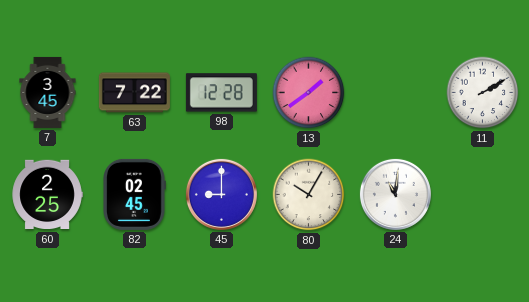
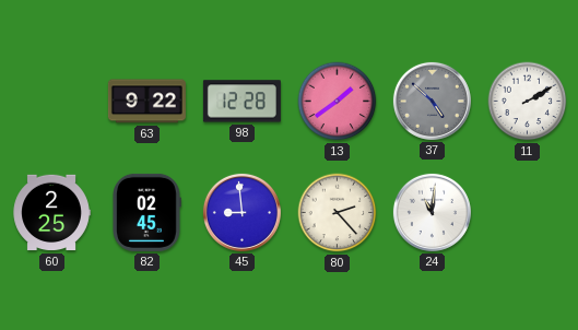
7: 3:45 -> none (48, 92)
63: 7:22 -> 9:22 (146, 102)
37: none -> 4:52 (432, 101)
45: 9:00 -> 8:59 (241, 212)
80: 10:05 -> 2:23 (338, 213)
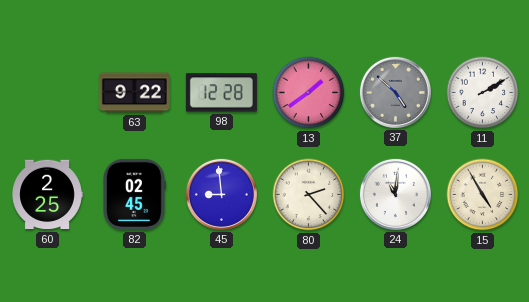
15: none -> 4:55 (483, 195)
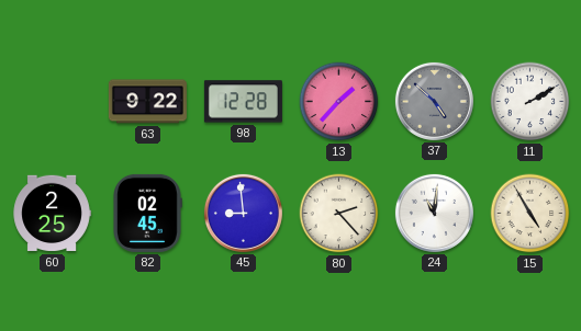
13: 1:39 -> 1:37 (339, 102)
